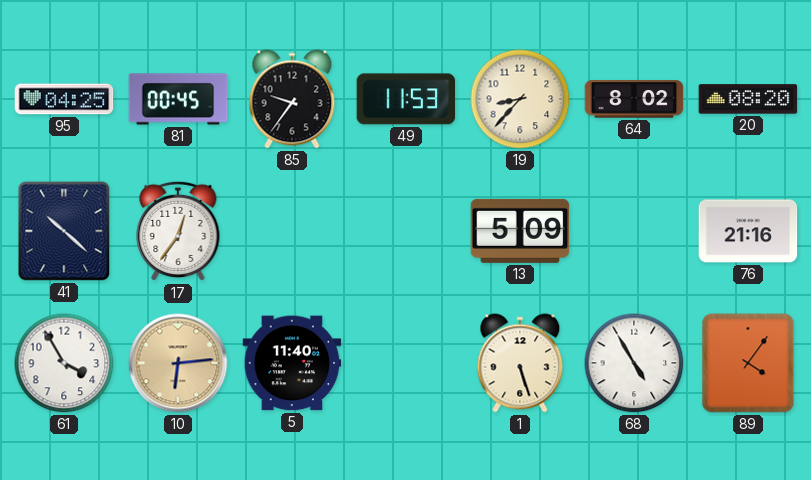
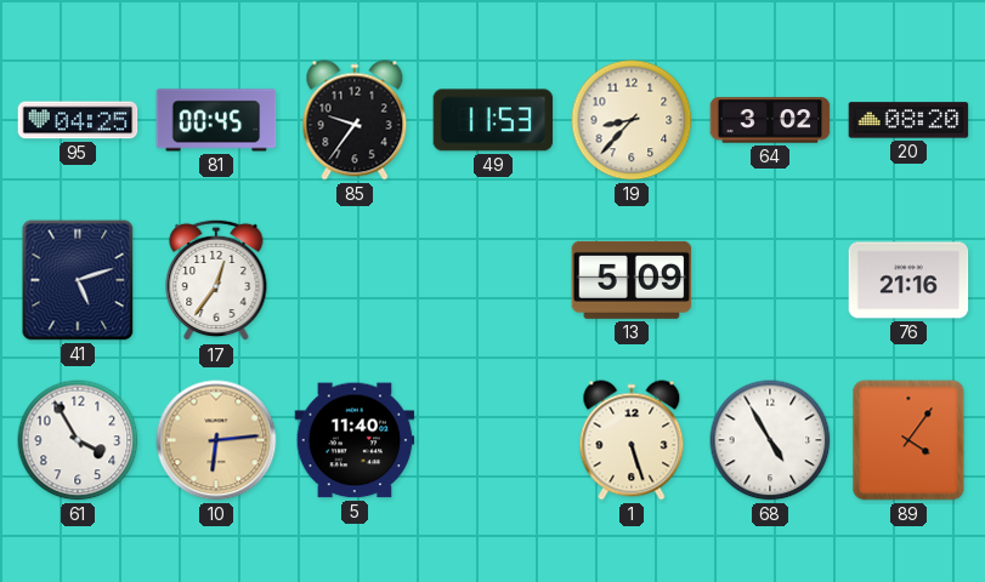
64: 8:02 -> 3:02 (770, 120)
41: 10:22 -> 5:12 (78, 280)
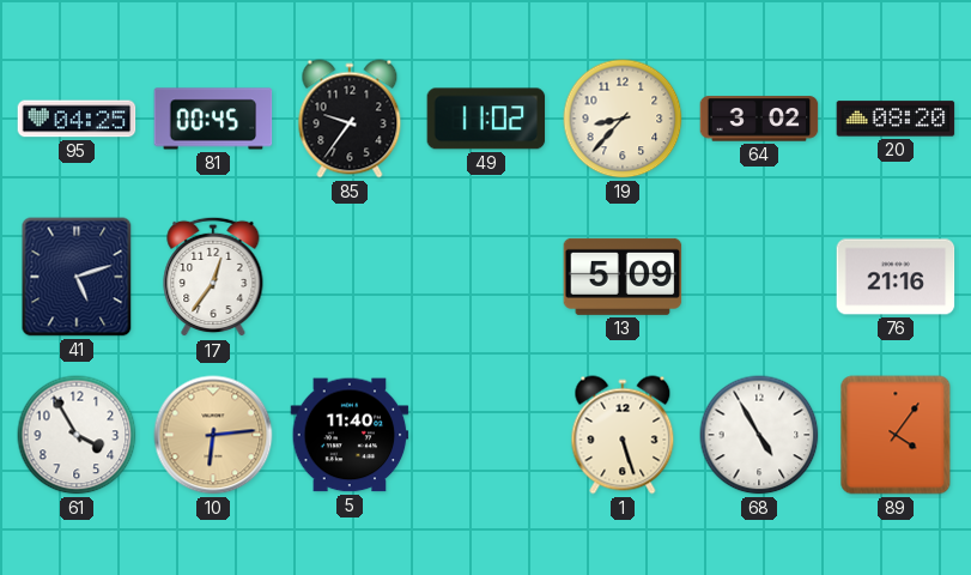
49: 11:53 -> 11:02 (486, 119)
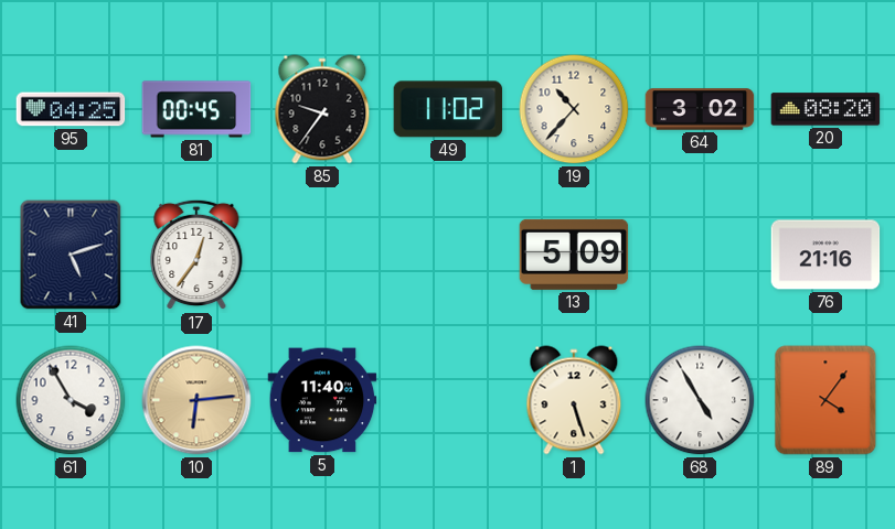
19: 8:37 -> 10:37 (574, 109)
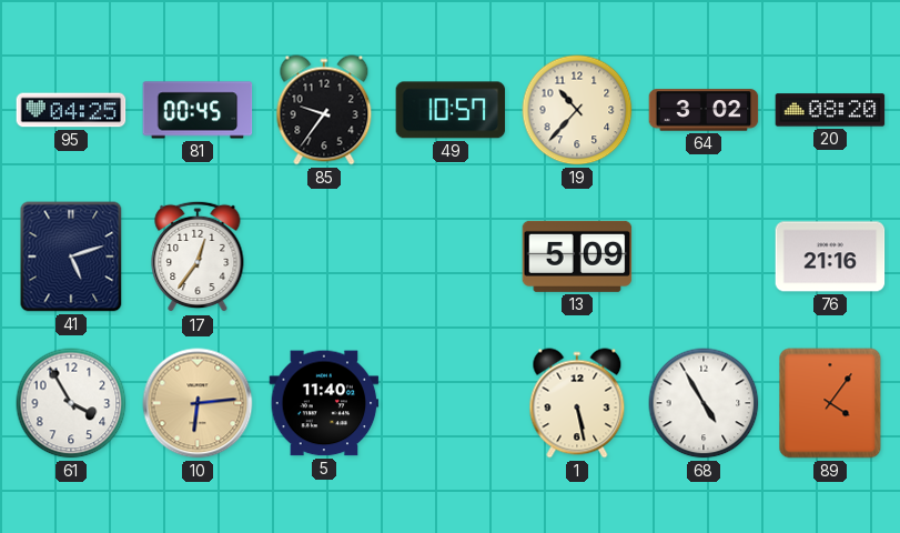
49: 11:02 -> 10:57 (451, 110)
1: 5:27 -> 5:28 (577, 403)
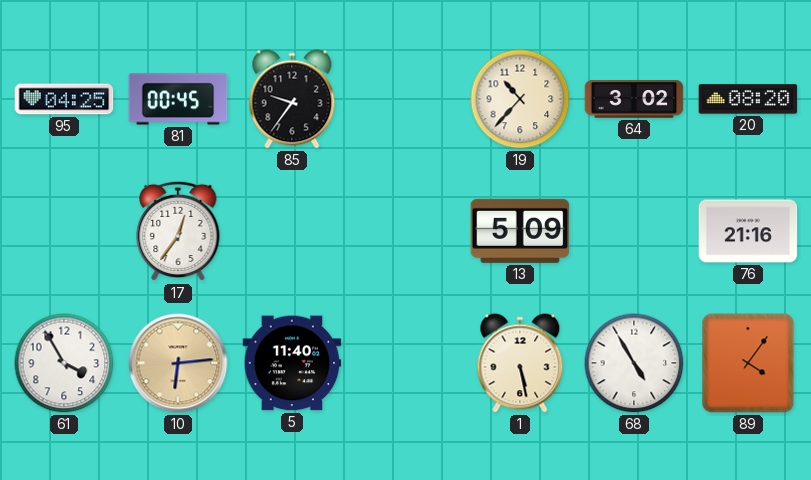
49: 10:57 -> none (451, 110)
41: 5:12 -> none (71, 257)
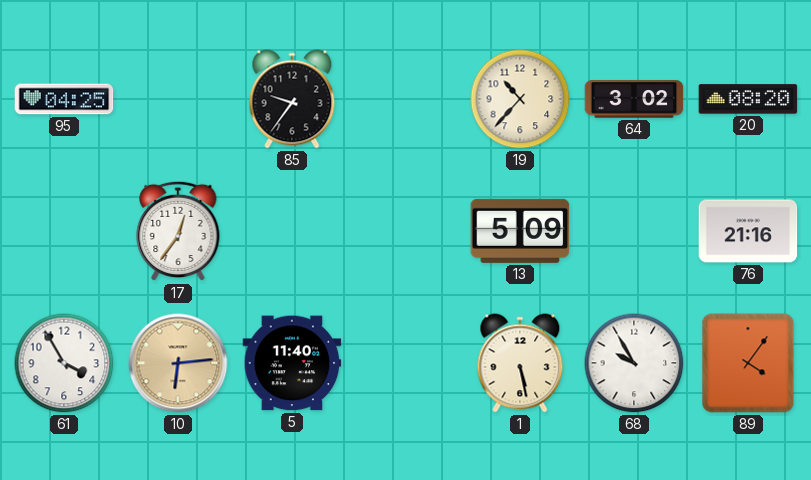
81: 00:45 -> none (178, 99)
68: 4:55 -> 9:55 (634, 363)
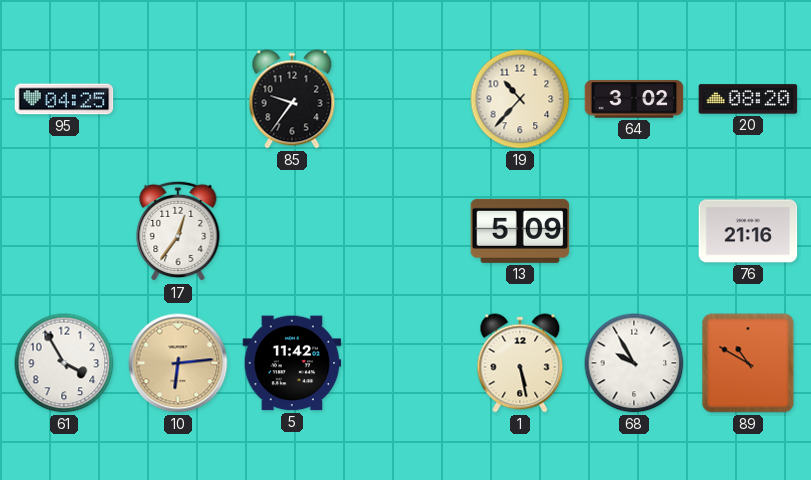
5: 11:40 -> 11:42 (292, 363)
89: 4:06 -> 10:50 (748, 363)
